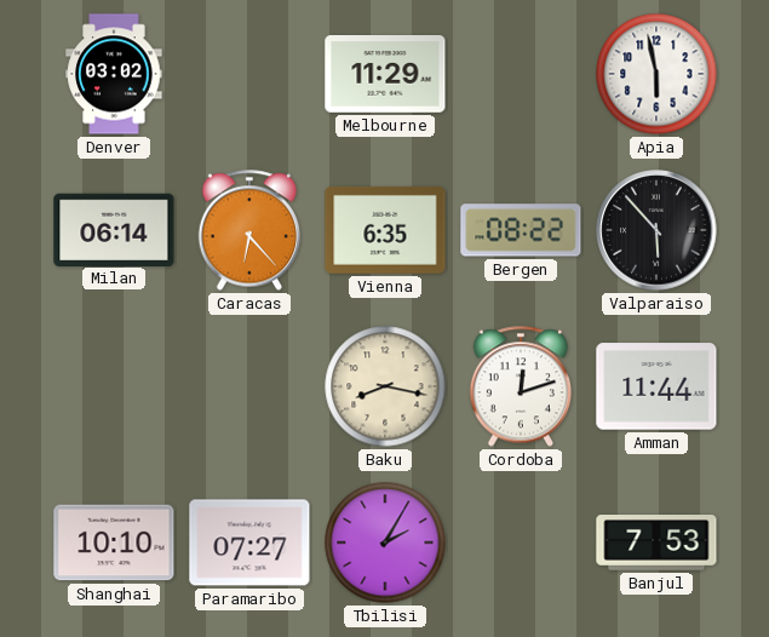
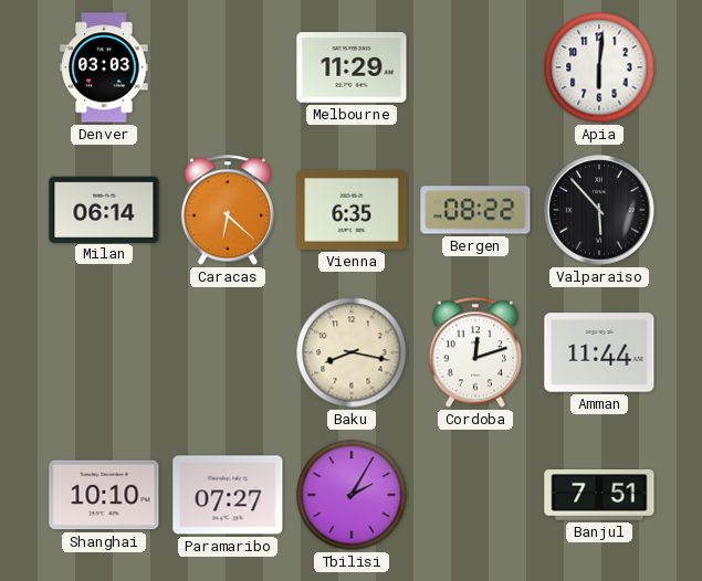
Denver: 03:02 -> 03:03 (104, 67)
Apia: 5:58 -> 6:01 (599, 67)
Caracas: 6:23 -> 6:22 (227, 210)
Banjul: 7:53 -> 7:51 (599, 496)
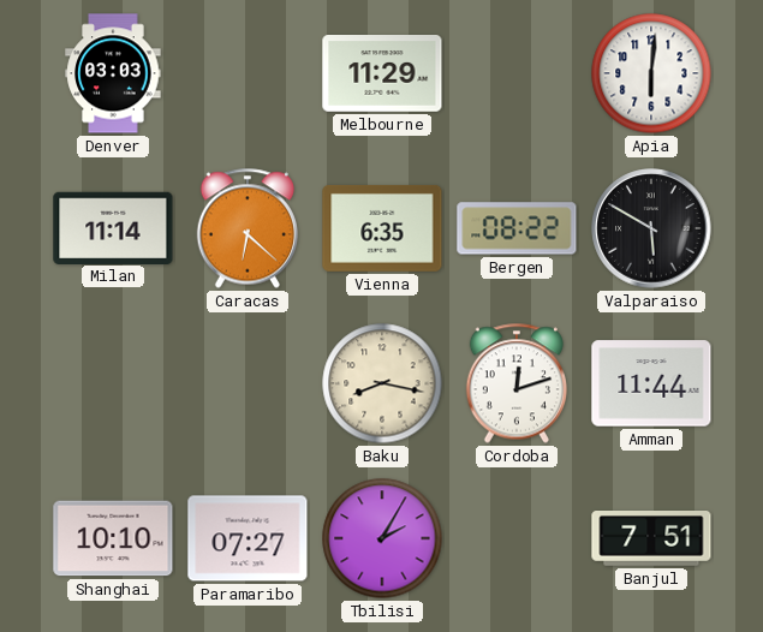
Milan: 06:14 -> 11:14 (113, 227)
Valparaiso: 5:53 -> 5:50 (651, 228)
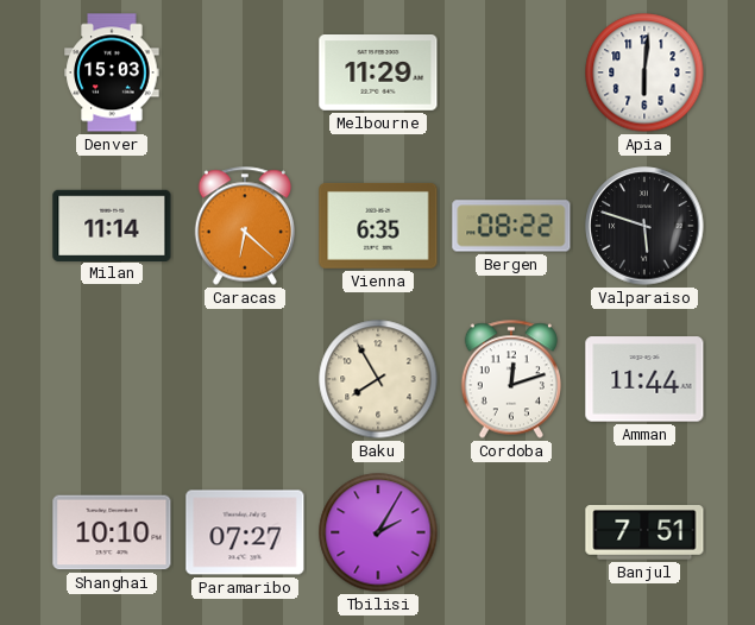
Denver: 03:03 -> 15:03 (112, 72)
Valparaiso: 5:50 -> 5:48 (644, 226)
Baku: 8:17 -> 7:55 (378, 379)
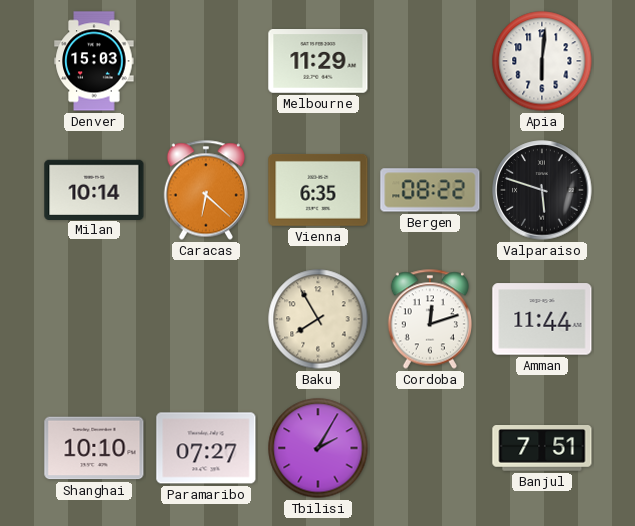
Milan: 11:14 -> 10:14 (94, 189)
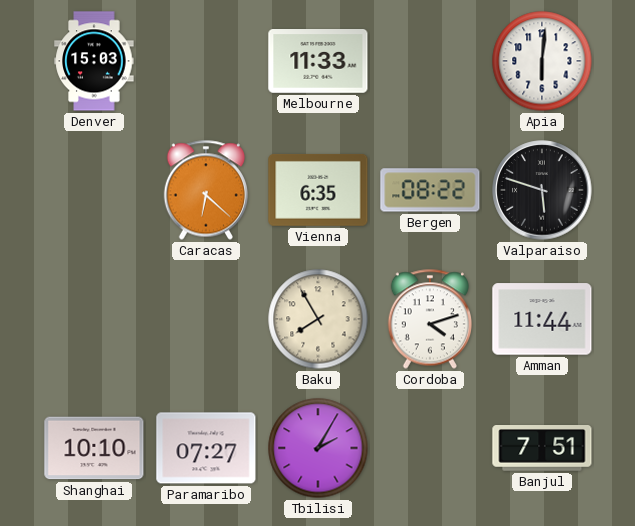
Melbourne: 11:29 -> 11:33 (318, 61)
Milan: 10:14 -> none (94, 189)
Cordoba: 12:12 -> 4:12 (429, 319)
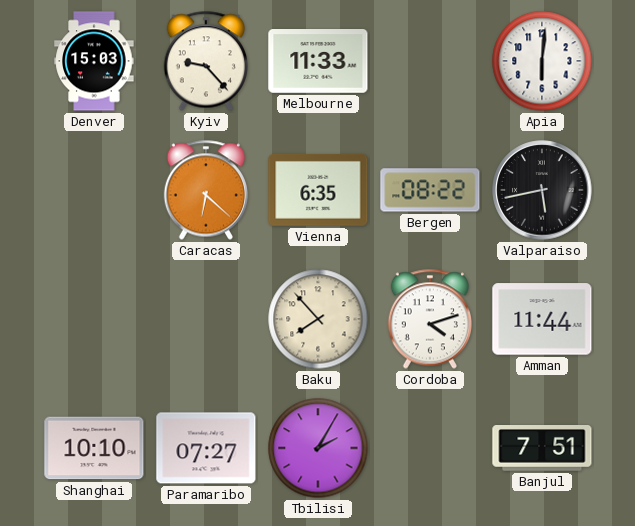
Kyiv: none -> 9:23 (205, 61)
Valparaiso: 5:48 -> 5:43 (542, 190)
Baku: 7:55 -> 7:53 (318, 319)
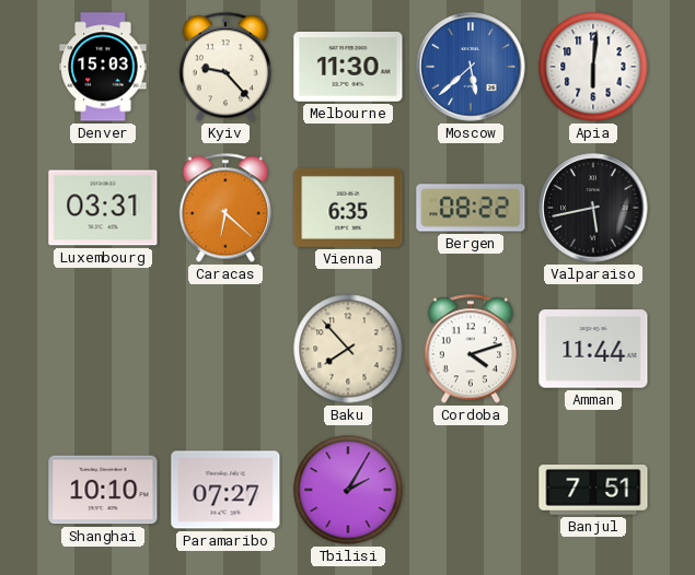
Melbourne: 11:33 -> 11:30 (348, 67)
Moscow: none -> 5:38 (471, 67)
Luxembourg: none -> 03:31 (103, 208)
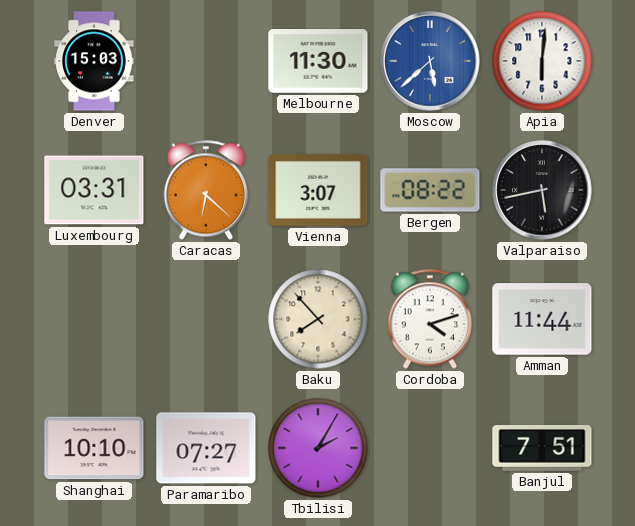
Kyiv: 9:23 -> none (224, 67)
Vienna: 6:35 -> 3:07 (318, 190)
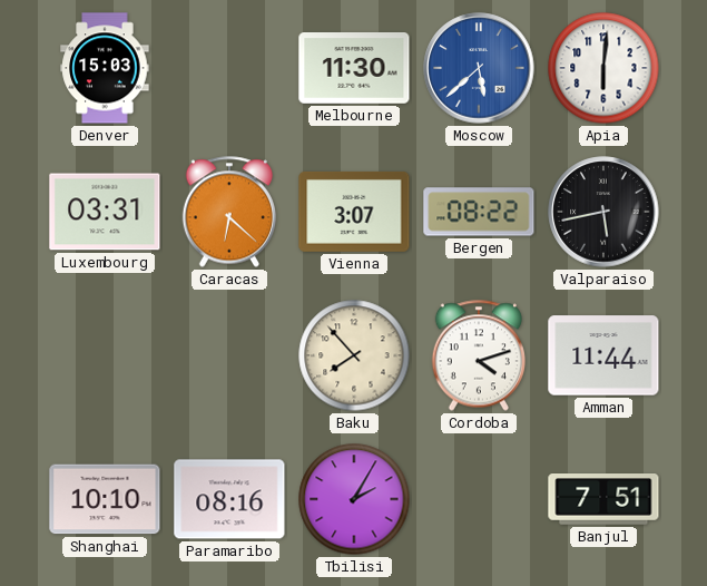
Paramaribo: 07:27 -> 08:16 (229, 499)
